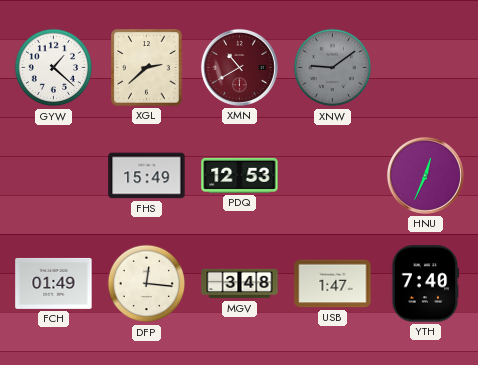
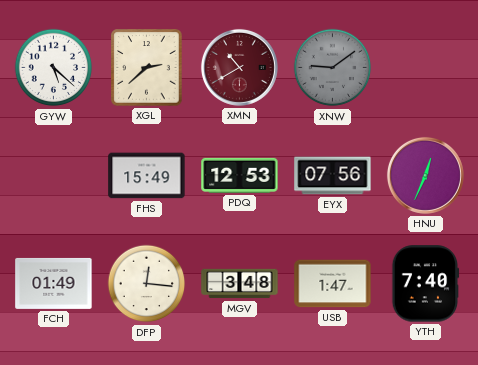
GYW: 1:22 -> 5:22 (54, 68)
EYX: none -> 07:56 (333, 176)
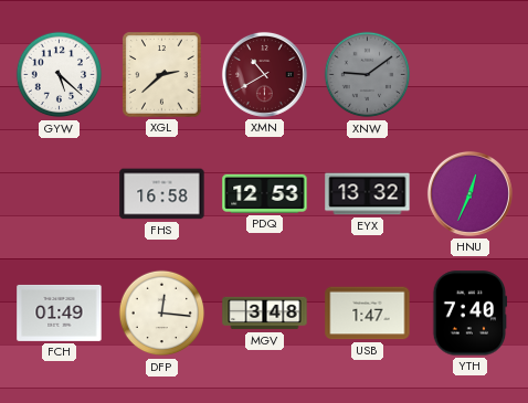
FHS: 15:49 -> 16:58 (162, 194)
EYX: 07:56 -> 13:32 (368, 194)
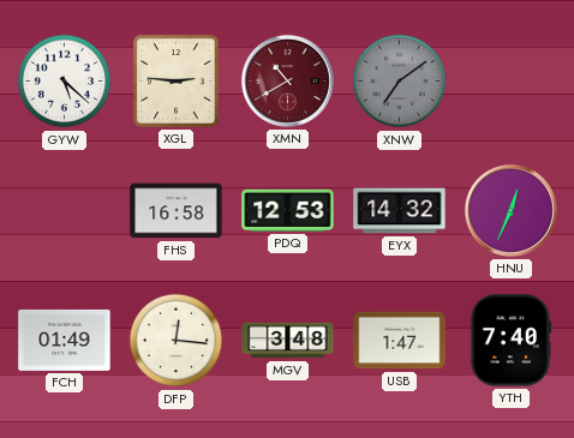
XGL: 2:38 -> 2:46 (177, 82)
XNW: 9:09 -> 7:09 (400, 82)
EYX: 13:32 -> 14:32 (400, 211)
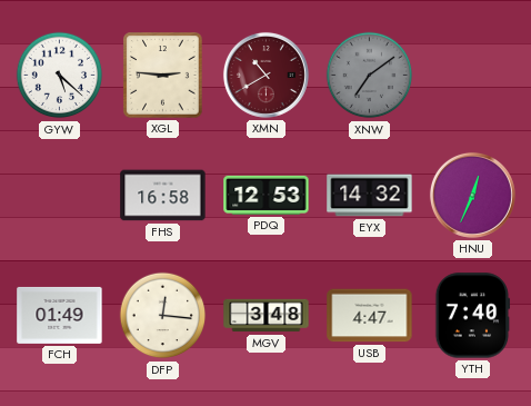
USB: 1:47 -> 4:47 (370, 316)
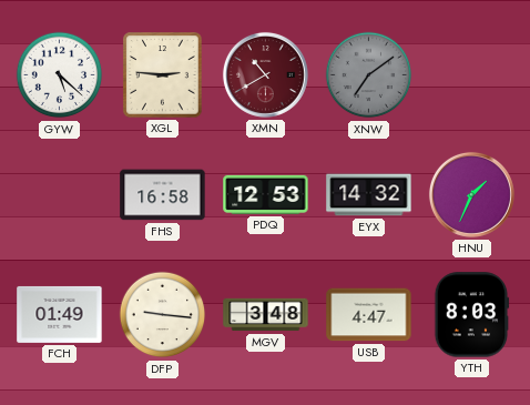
HNU: 12:34 -> 1:34 (471, 194)
DFP: 12:16 -> 9:16 (163, 315)
YTH: 7:40 -> 8:03 (471, 315)
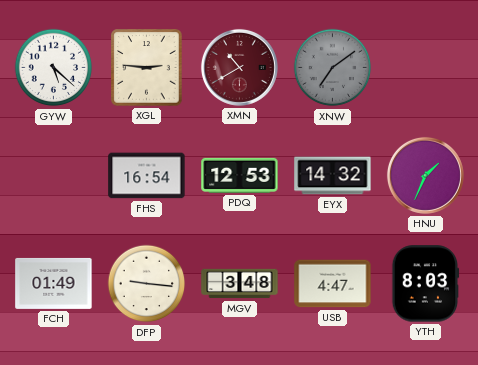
FHS: 16:58 -> 16:54 (147, 176)
